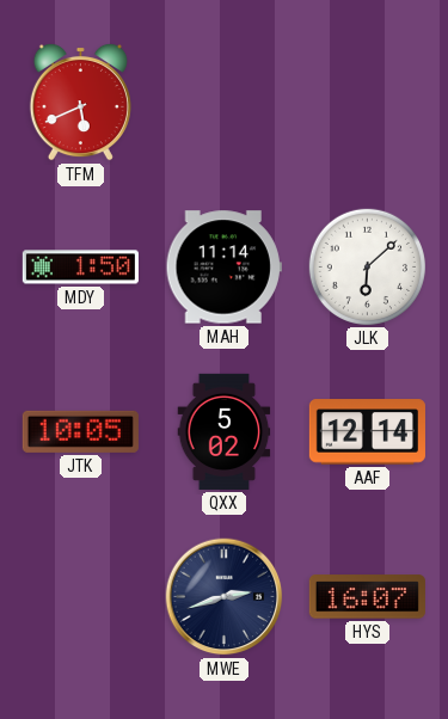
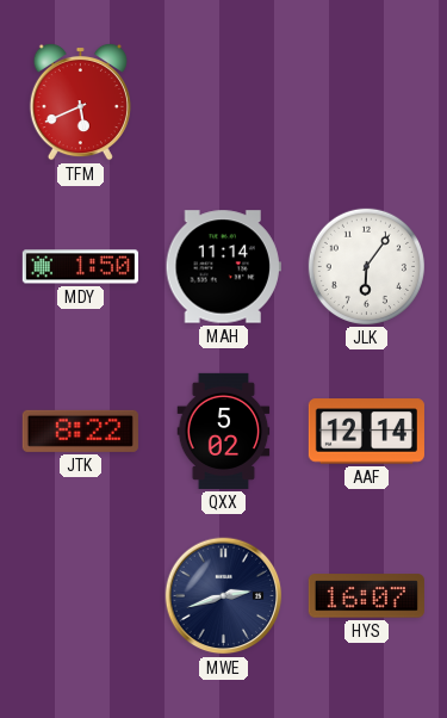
JLK: 6:08 -> 6:06 (366, 266)
JTK: 10:05 -> 8:22 (80, 431)
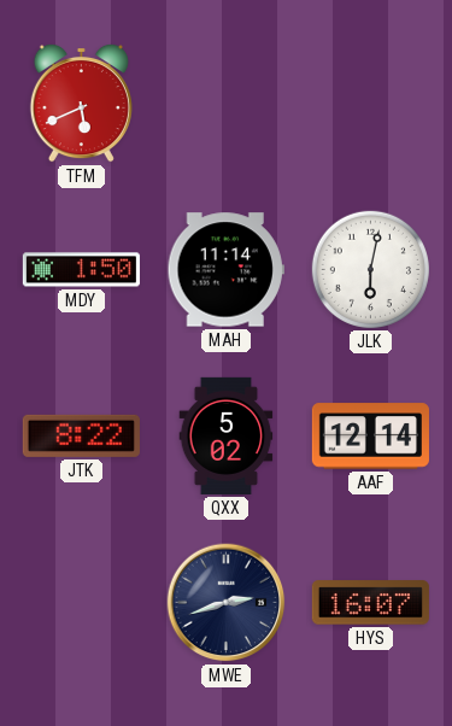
JLK: 6:06 -> 6:02 (370, 269)
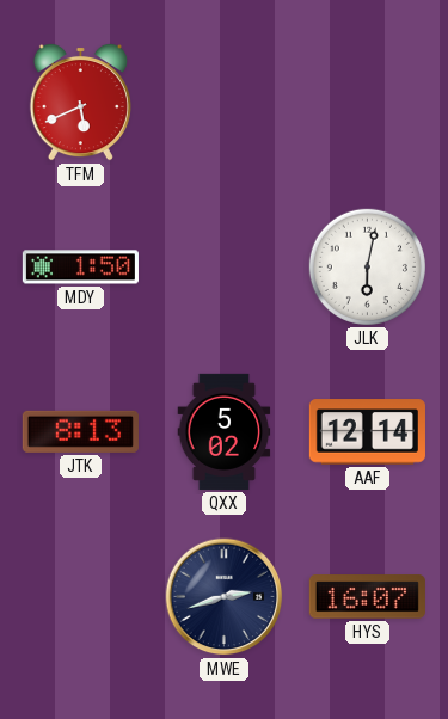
MAH: 11:14 -> none (225, 270)
JTK: 8:22 -> 8:13 (80, 431)
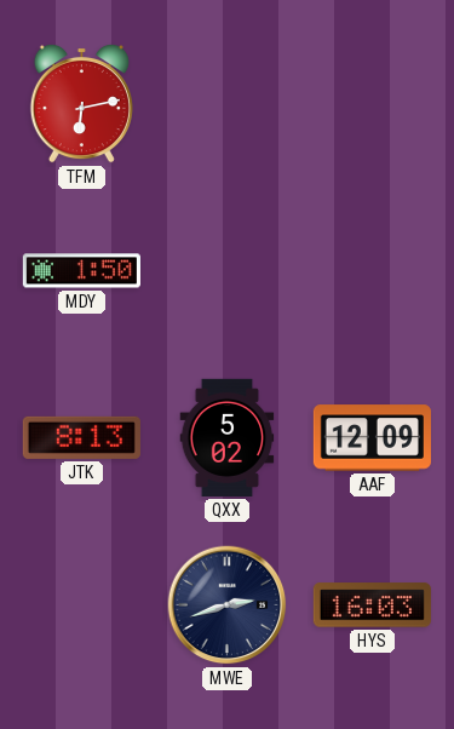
TFM: 5:41 -> 6:13 (81, 103)
JLK: 6:02 -> none (367, 266)
AAF: 12:14 -> 12:09 (372, 438)
HYS: 16:07 -> 16:03 (372, 605)
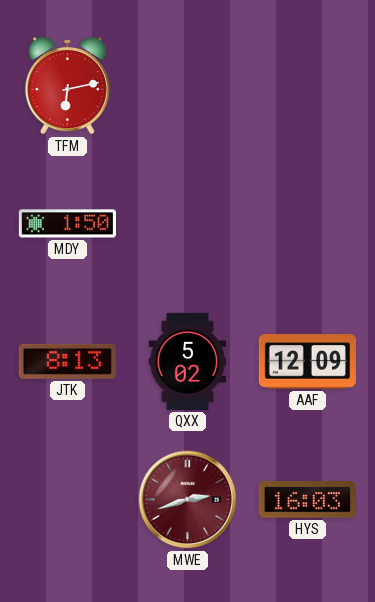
MWE dial: navy -> burgundy (188, 500)
